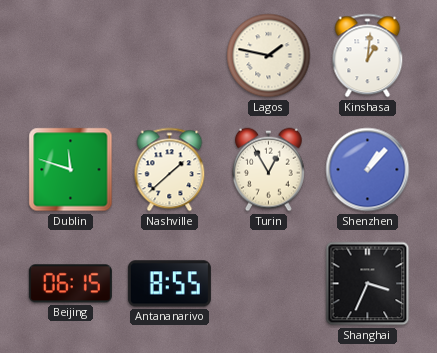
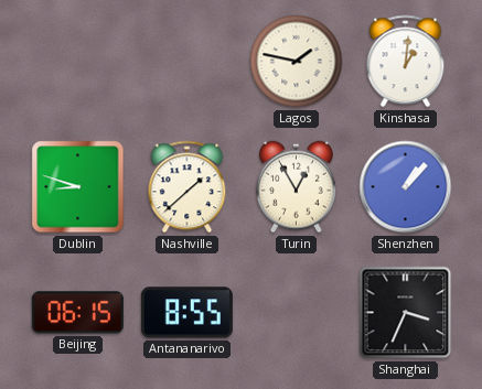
Dublin: 11:48 -> 8:48 (78, 187)
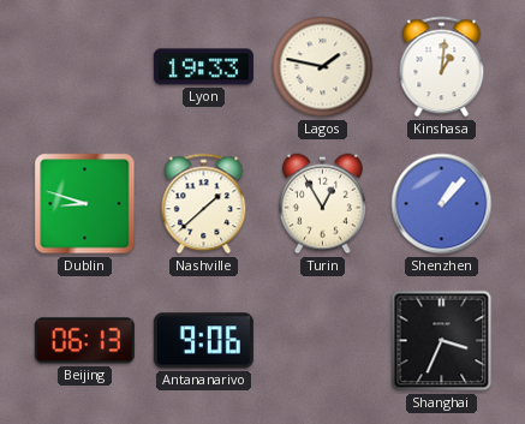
Lyon: none -> 19:33 (203, 67)
Beijing: 06:15 -> 06:13 (84, 341)
Antananarivo: 8:55 -> 9:06 (203, 341)
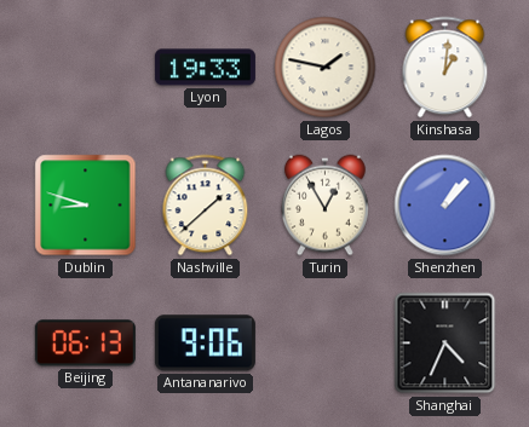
Shanghai: 3:34 -> 4:34 (445, 344)
